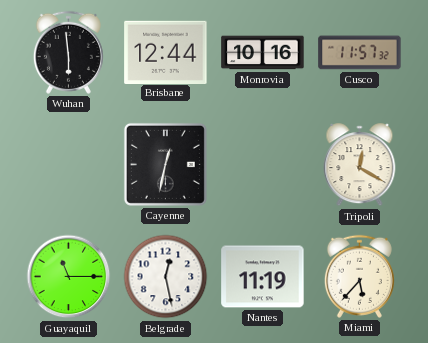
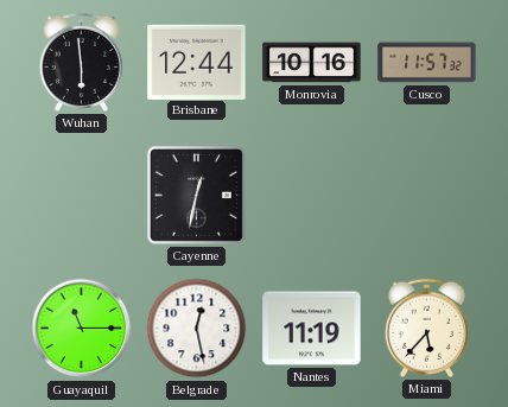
Tripoli: 12:20 -> none (360, 165)
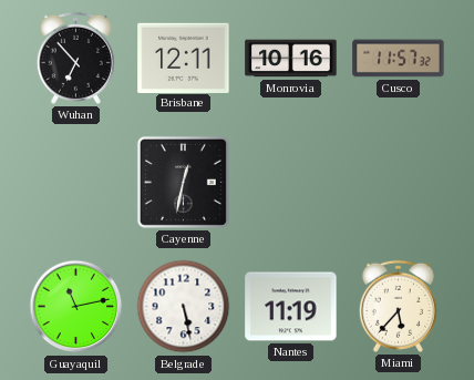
Wuhan: 5:59 -> 6:53 (75, 58)
Brisbane: 12:44 -> 12:11 (184, 58)
Guayaquil: 11:15 -> 11:13 (76, 307)
Belgrade: 12:28 -> 5:28 (184, 307)
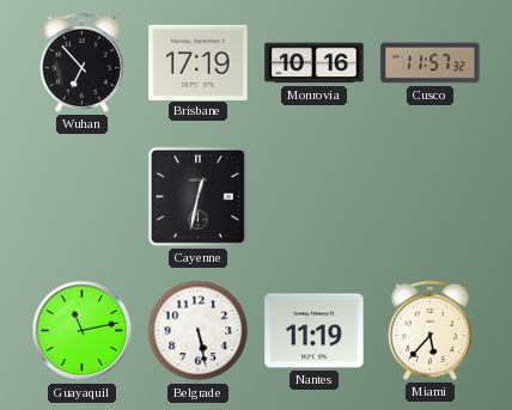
Brisbane: 12:11 -> 17:19 (199, 62)
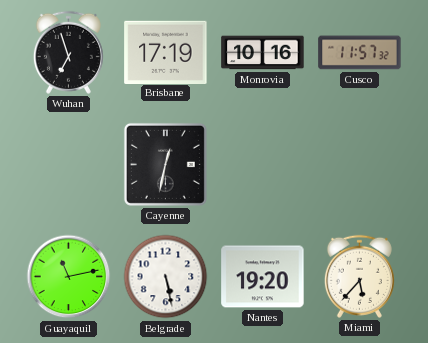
Wuhan: 6:53 -> 6:57 (68, 52)
Nantes: 11:19 -> 19:20 (263, 277)
